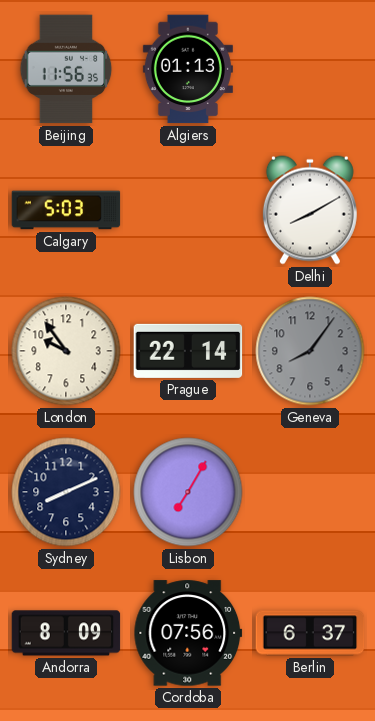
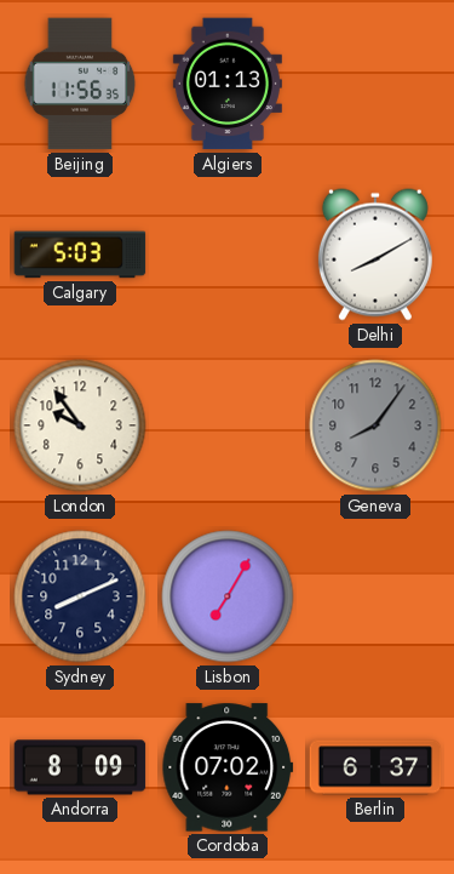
Prague: 22:14 -> none (188, 351)
Cordoba: 07:56 -> 07:02 (228, 767)
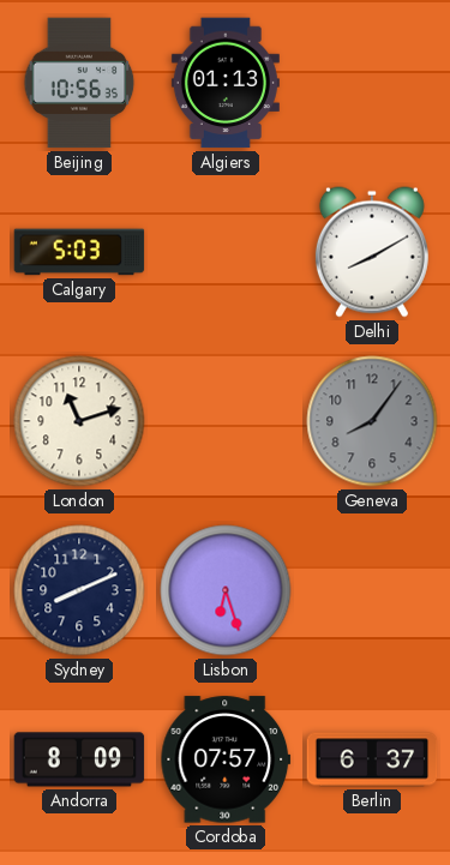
Beijing: 11:56 -> 10:56 (79, 83)
London: 9:54 -> 11:12 (79, 421)
Lisbon: 7:05 -> 6:27 (226, 590)
Cordoba: 07:02 -> 07:57 (226, 759)
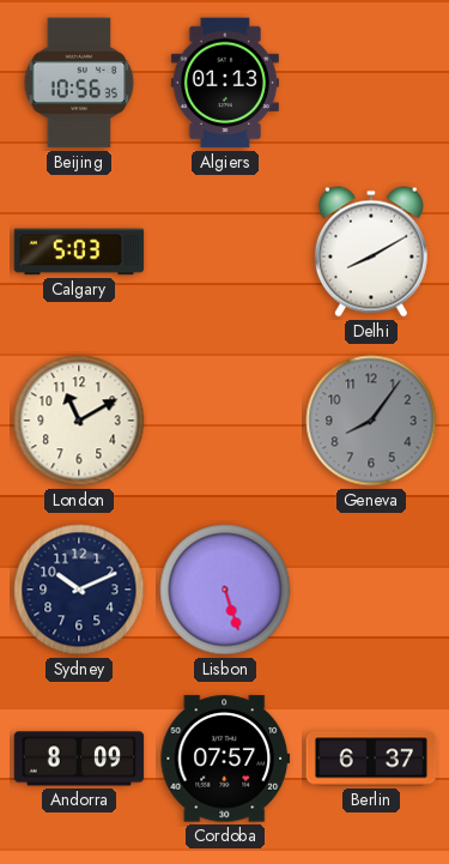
London: 11:12 -> 11:10 (79, 421)
Sydney: 8:11 -> 10:11 (79, 590)
Lisbon: 6:27 -> 5:27 (225, 590)
